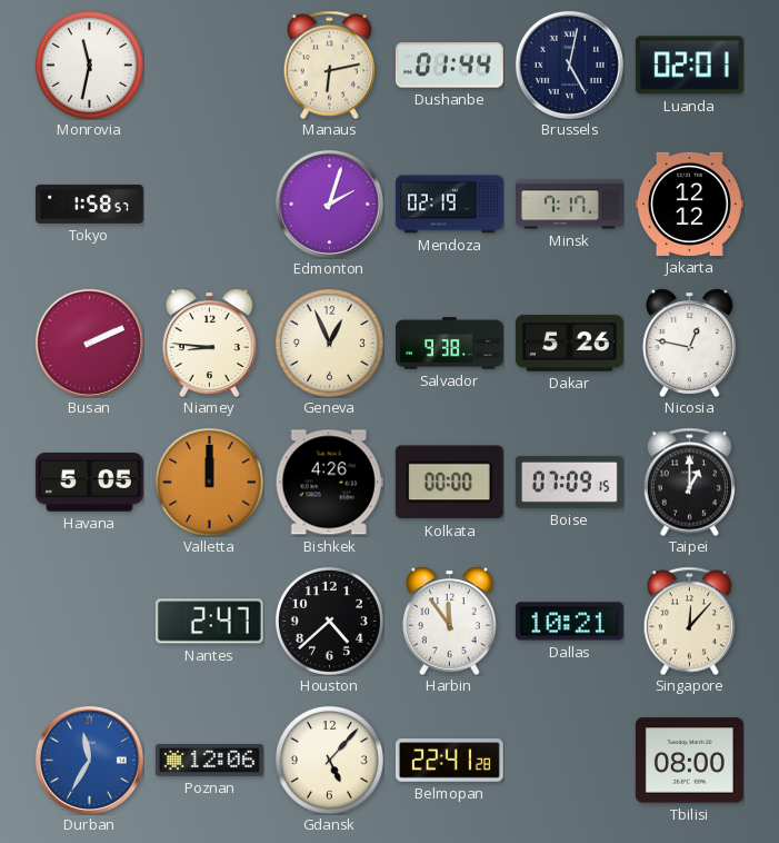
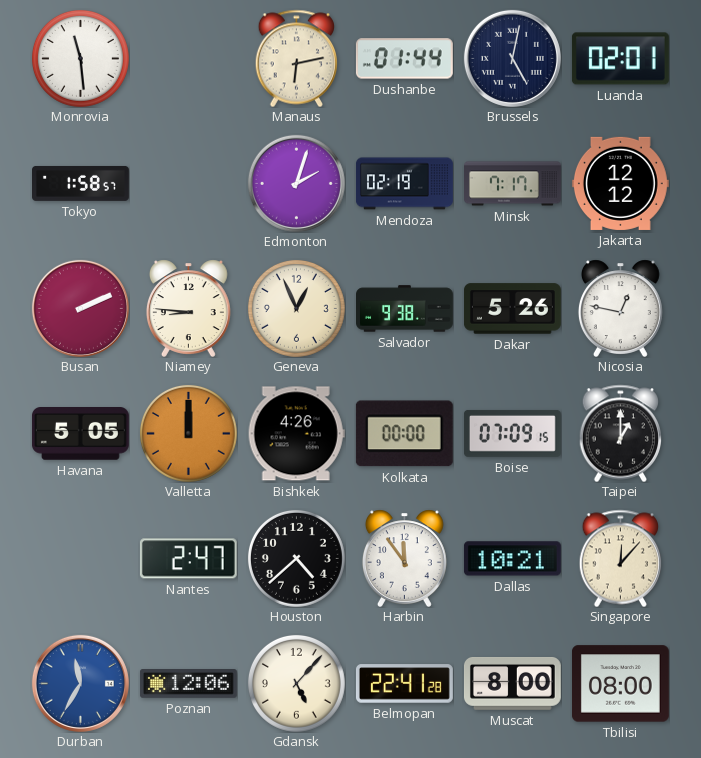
Monrovia: 11:32 -> 11:29 (80, 58)
Muscat: none -> 8:00 (512, 683)
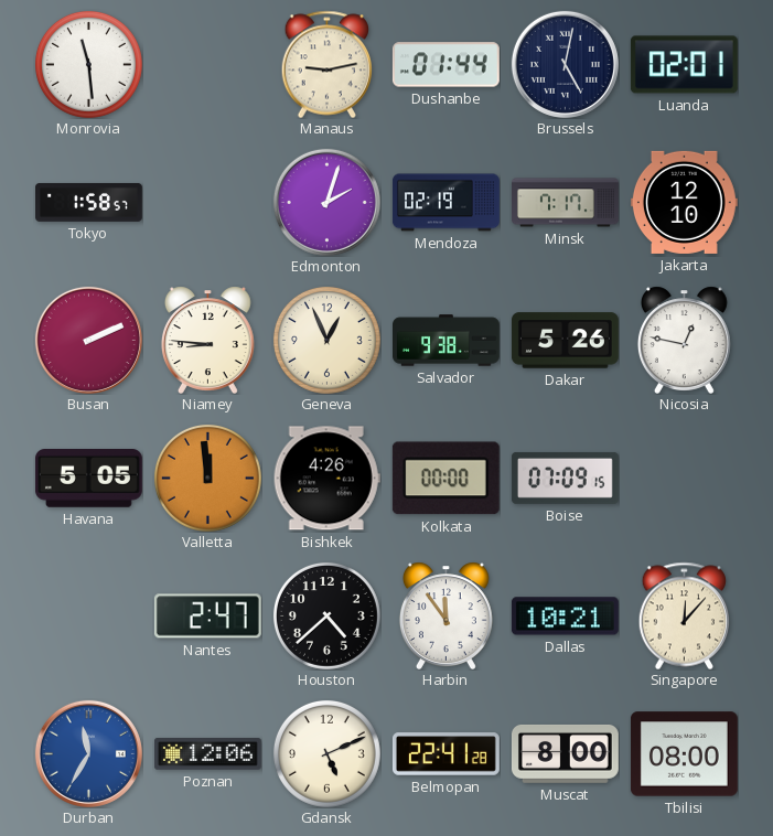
Manaus: 6:13 -> 9:13 (326, 64)
Jakarta: 12:12 -> 12:10 (684, 202)
Valletta: 12:00 -> 11:59 (207, 478)
Taipei: 1:00 -> none (620, 433)
Gdansk: 5:07 -> 5:11 (326, 753)
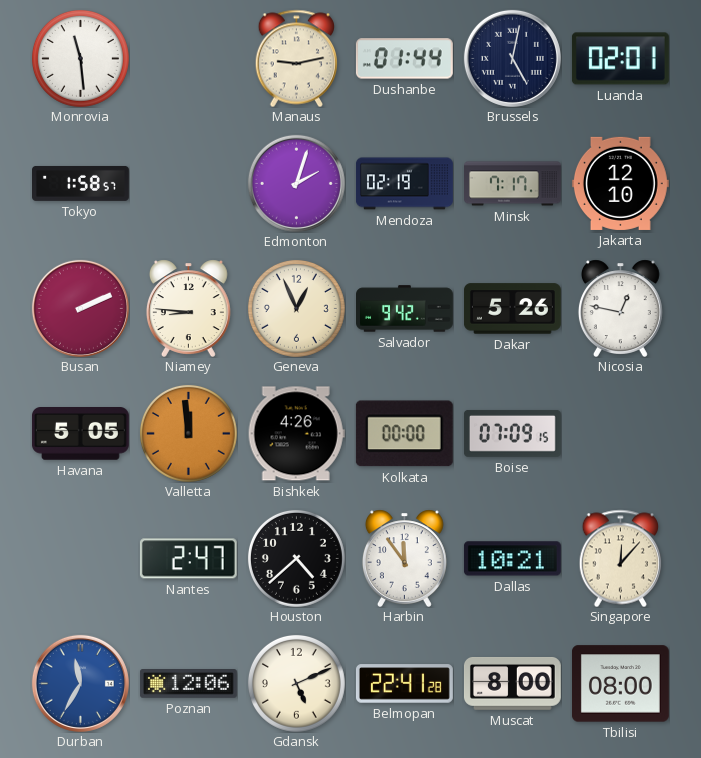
Salvador: 9:38 -> 9:42 (405, 309)
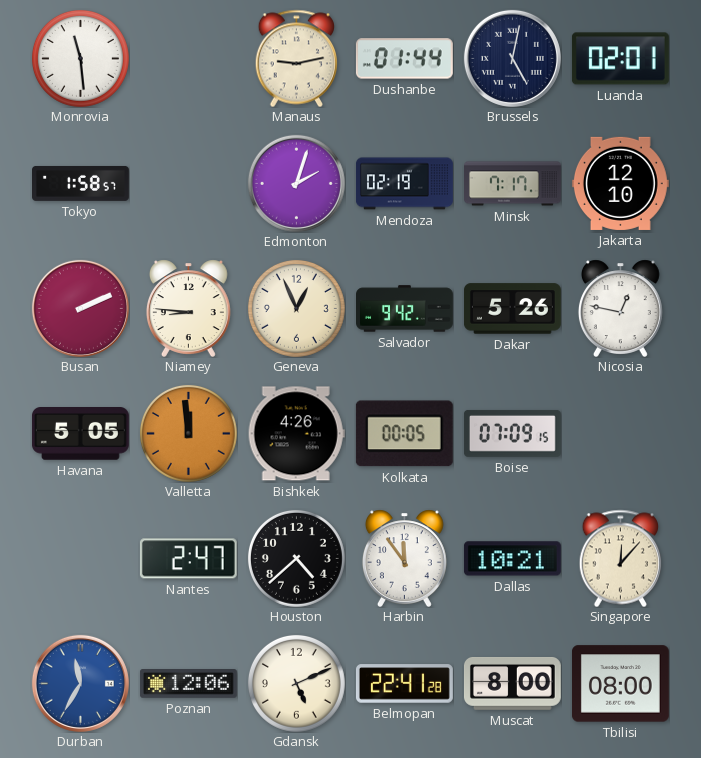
Kolkata: 00:00 -> 00:05 (404, 434)
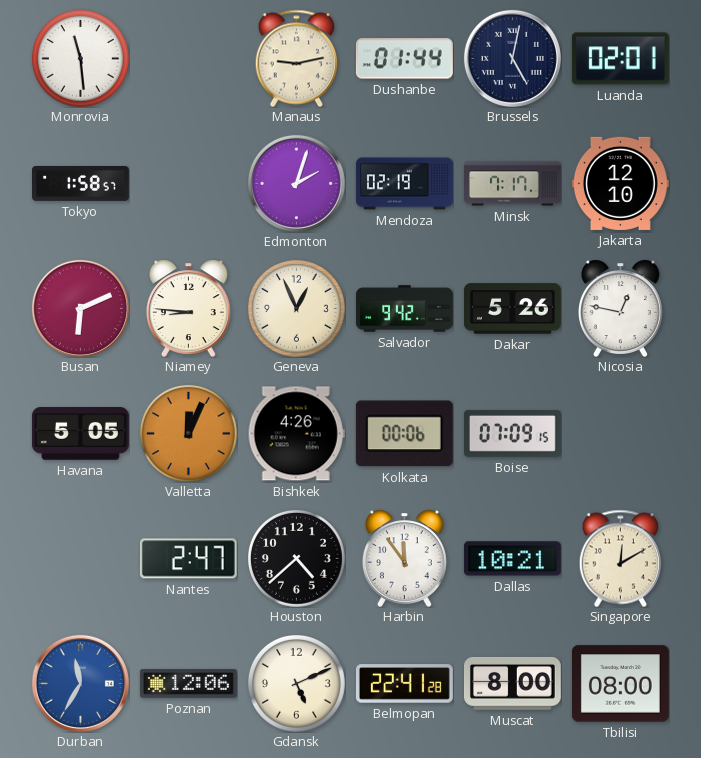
Busan: 2:11 -> 6:11 (80, 308)
Valletta: 11:59 -> 12:04 (188, 433)
Kolkata: 00:05 -> 00:06 (404, 434)
Singapore: 12:07 -> 12:10 (620, 558)
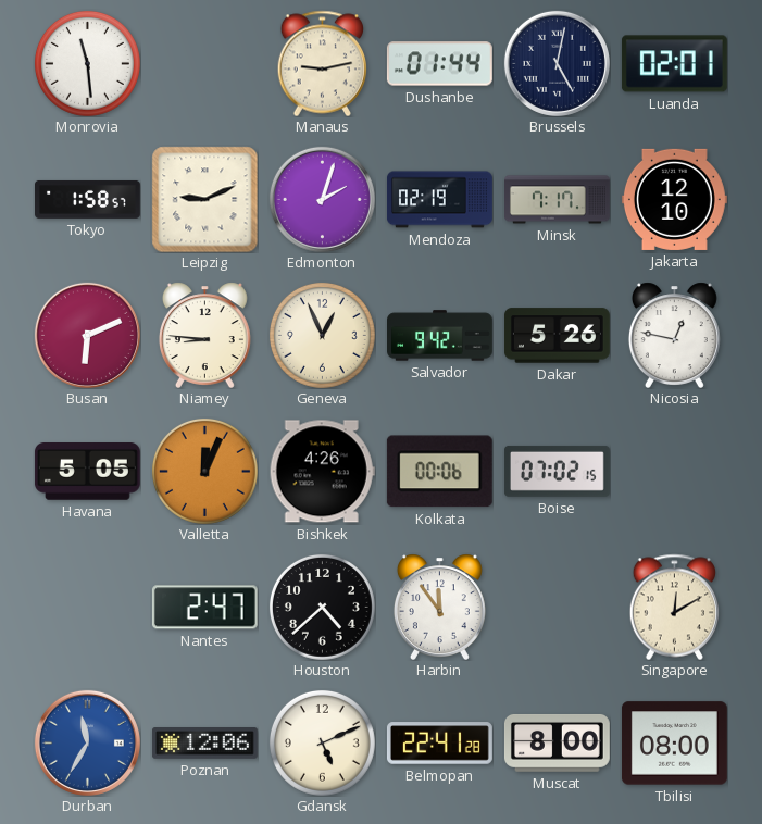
Leipzig: none -> 9:11 (204, 199)
Boise: 07:09 -> 07:02 (557, 471)
Dallas: 10:21 -> none (512, 559)
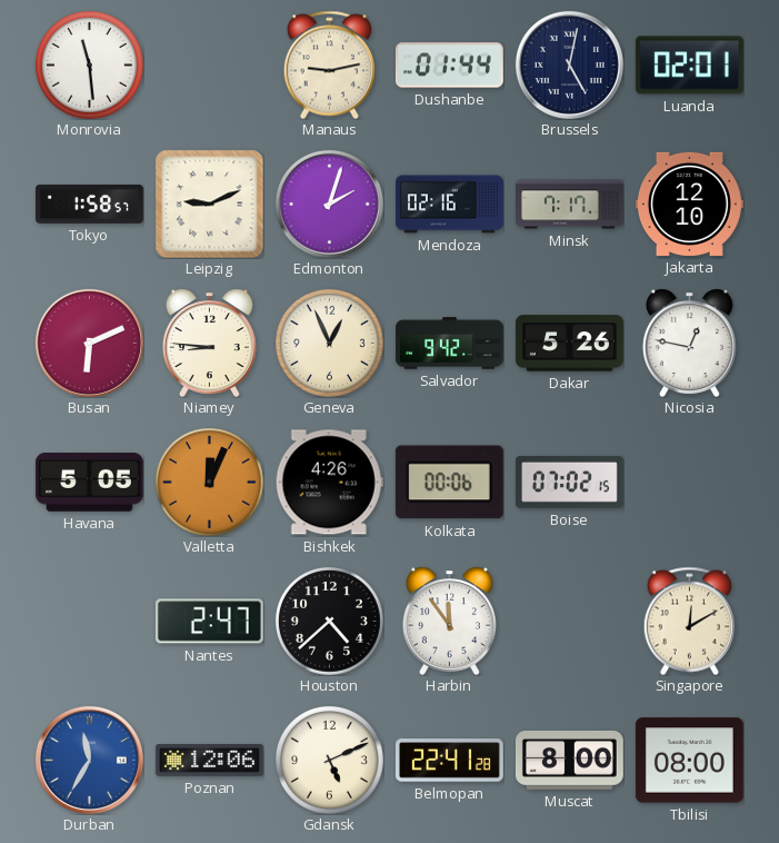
Mendoza: 02:19 -> 02:16 (449, 205)
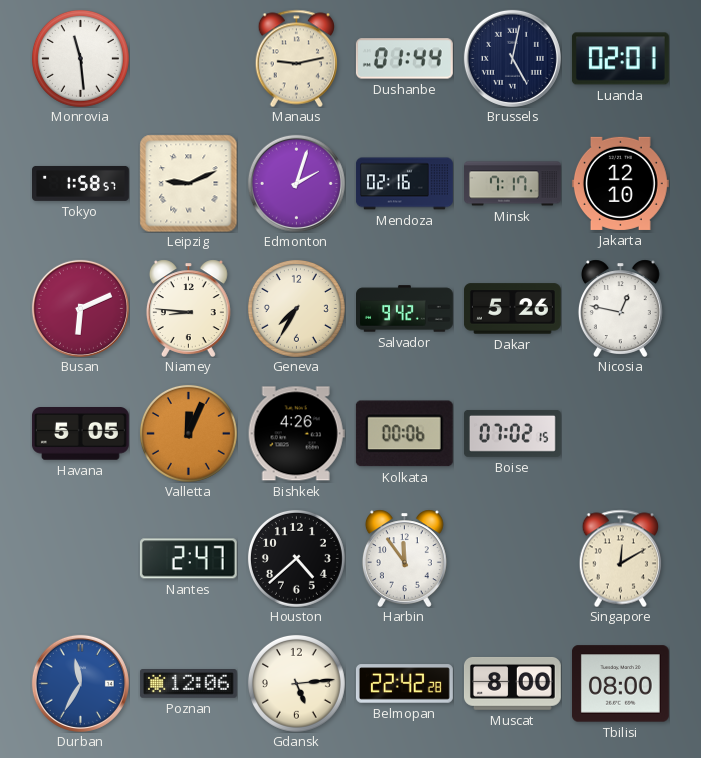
Geneva: 12:56 -> 7:35 (296, 308)
Gdansk: 5:11 -> 5:14 (296, 683)
Belmopan: 22:41 -> 22:42 (404, 684)
